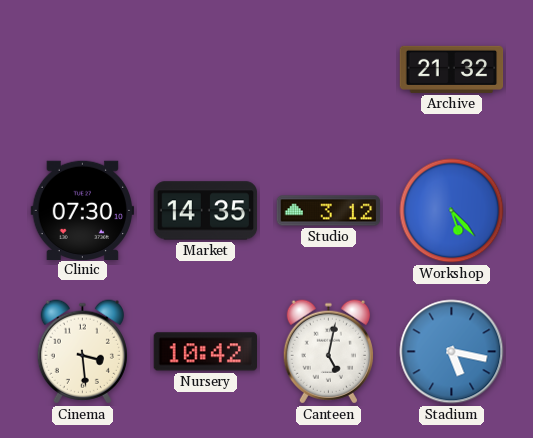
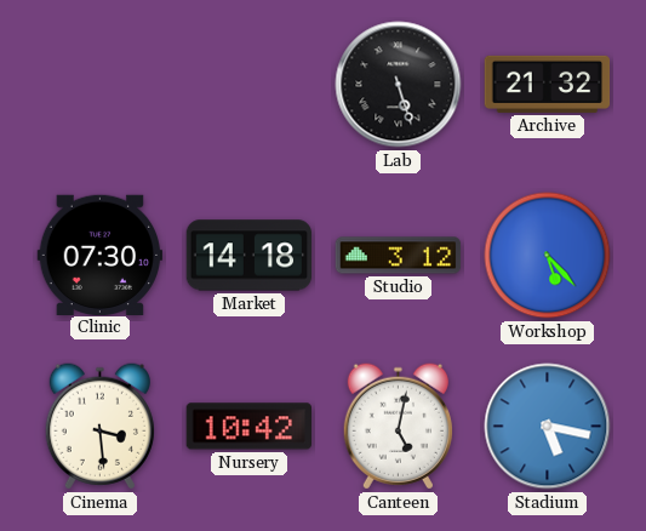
Lab: none -> 5:27 (399, 85)
Market: 14:35 -> 14:18 (250, 256)
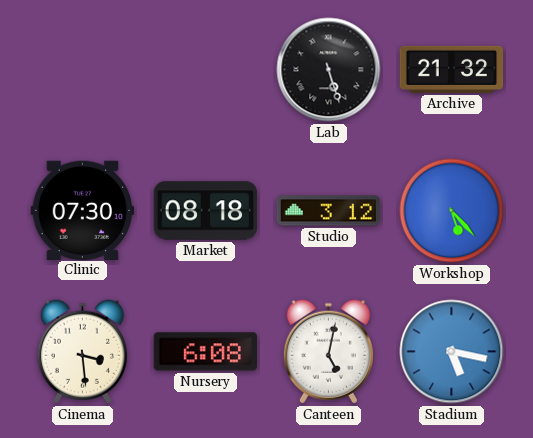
Market: 14:18 -> 08:18 (206, 211)
Nursery: 10:42 -> 6:08 (206, 352)
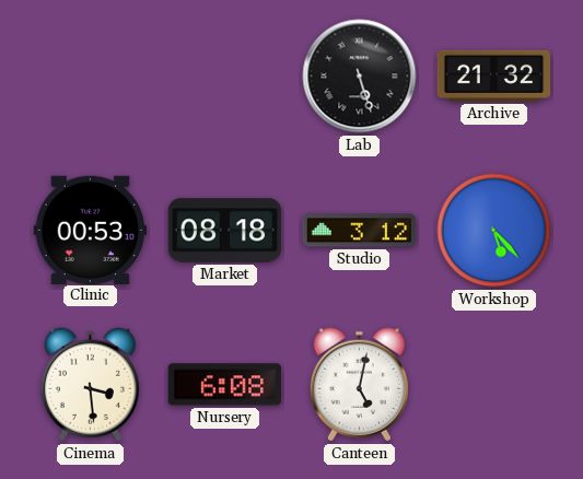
Clinic: 07:30 -> 00:53 (91, 230)
Stadium: 5:17 -> none (452, 352)
